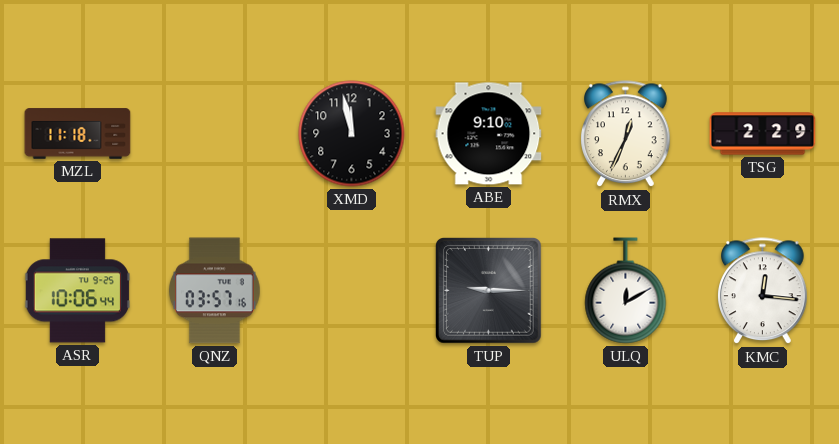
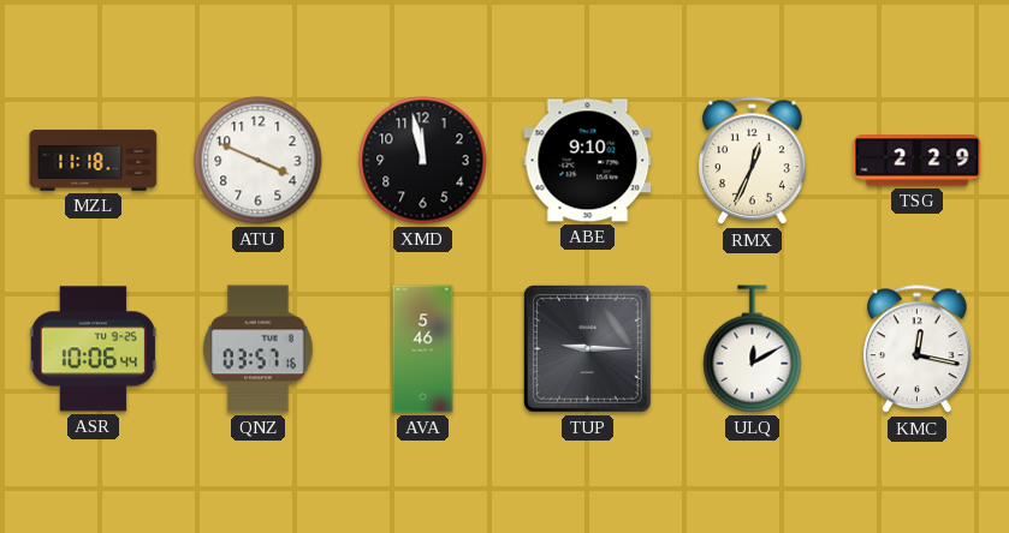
ATU: none -> 3:49 (259, 161)
AVA: none -> 5:46 (423, 349)
KMC: 12:16 -> 12:17 (918, 349)
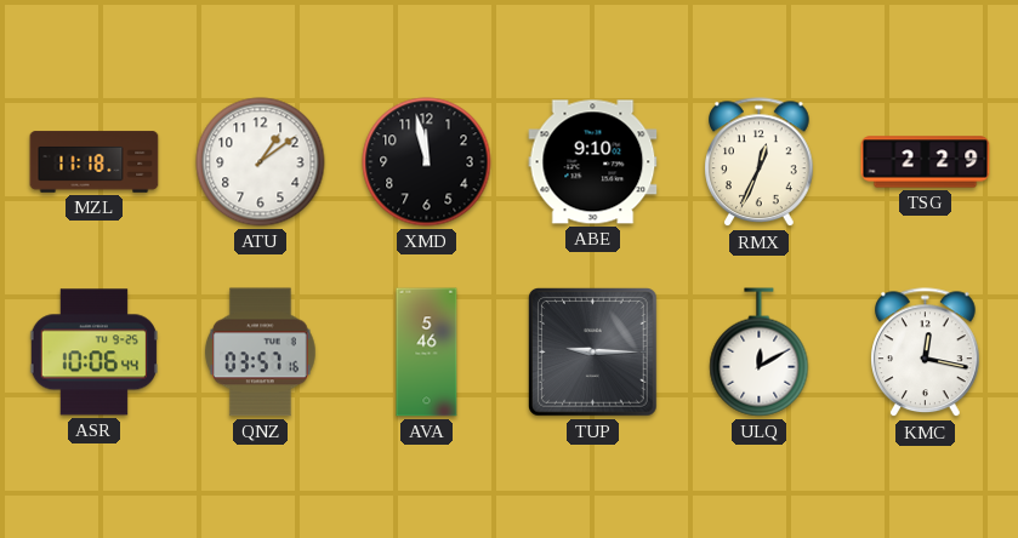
ATU: 3:49 -> 1:09 (261, 162)
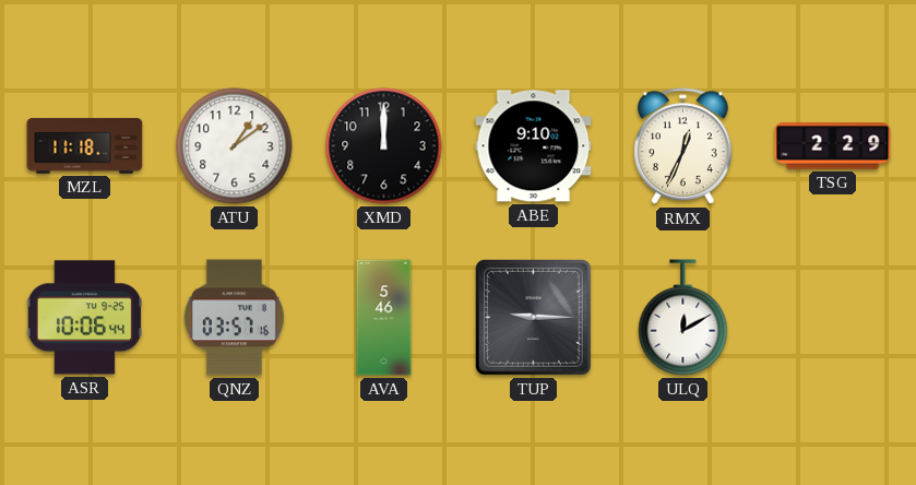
XMD: 11:58 -> 12:00 (384, 146)
KMC: 12:17 -> none (926, 353)
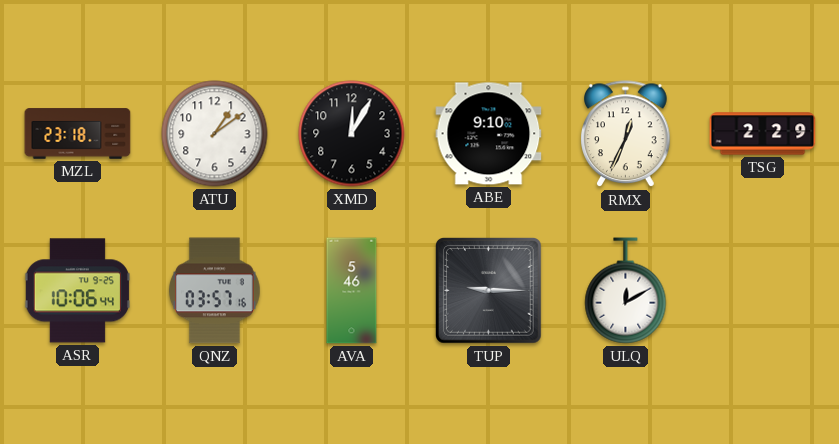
MZL: 11:18 -> 23:18 (78, 134)
XMD: 12:00 -> 12:05 (352, 134)
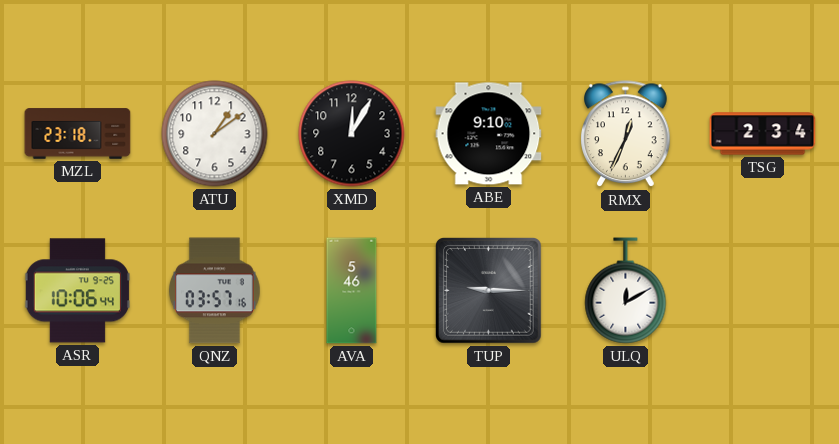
TSG: 2:29 -> 2:34 (763, 134)
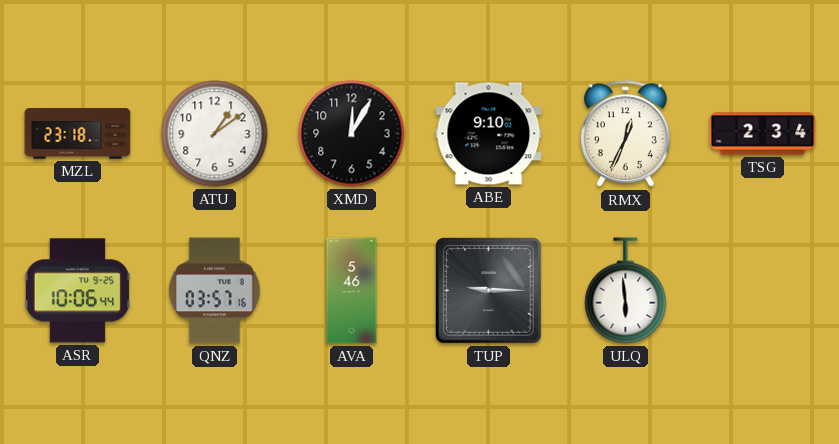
ULQ: 12:10 -> 5:59 (626, 291)
